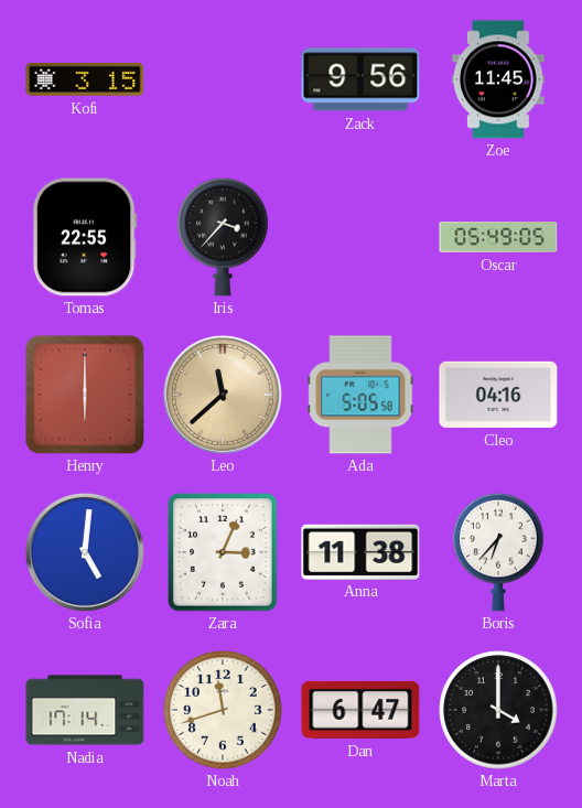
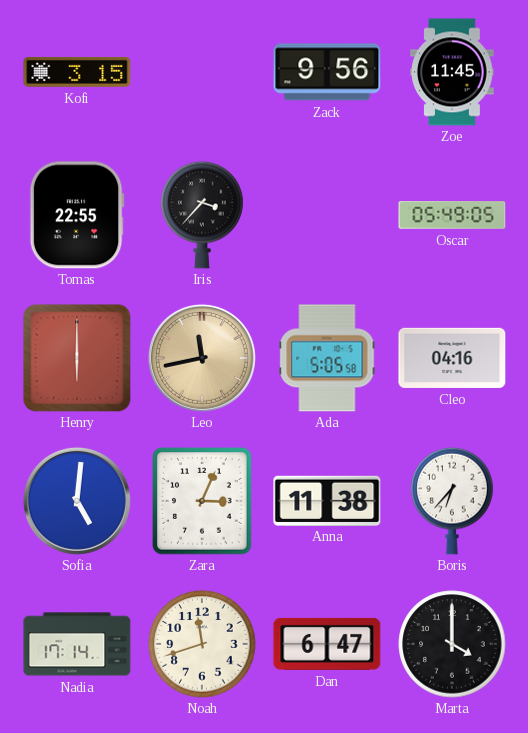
Leo: 11:38 -> 11:43 (202, 358)
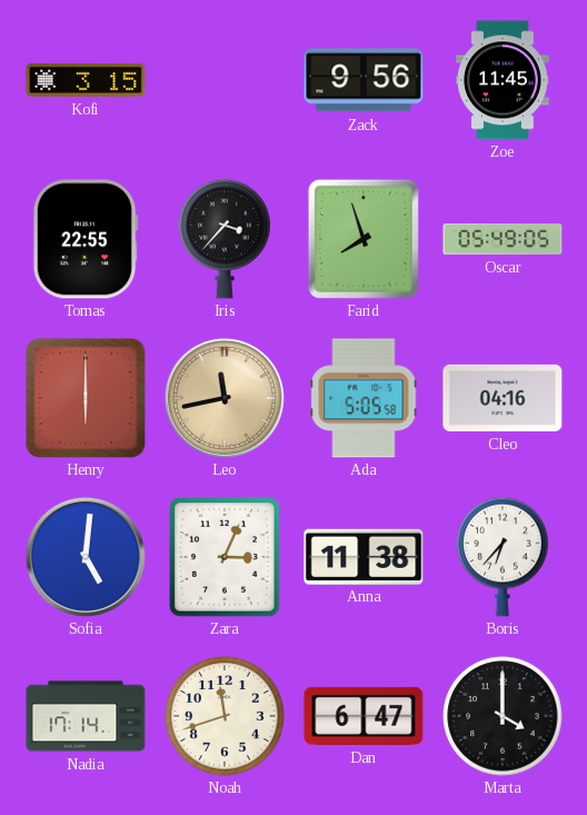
Farid: none -> 7:57 (364, 239)
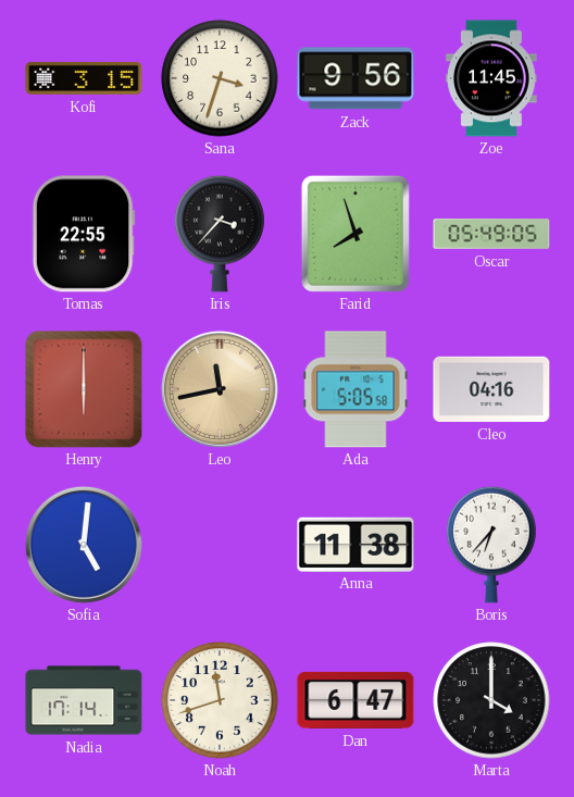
Sana: none -> 3:33 (220, 78)
Zara: 3:04 -> none (225, 557)
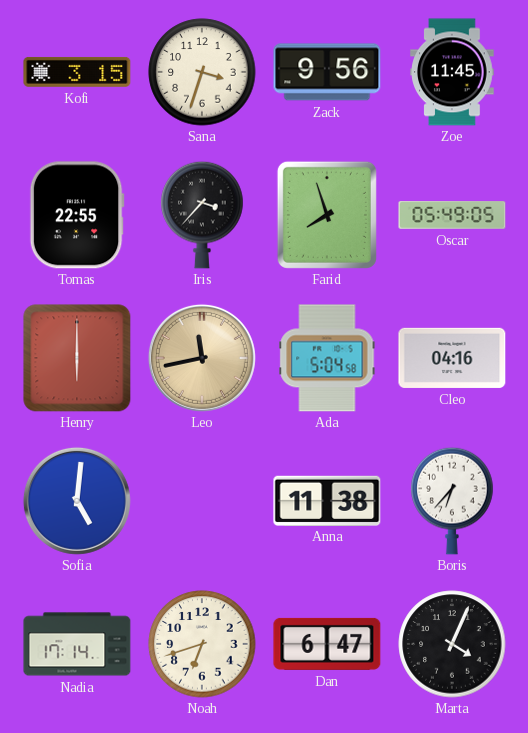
Ada: 5:05 -> 5:04 (327, 358)
Noah: 11:42 -> 6:42 (202, 644)
Marta: 4:00 -> 4:04 (452, 644)
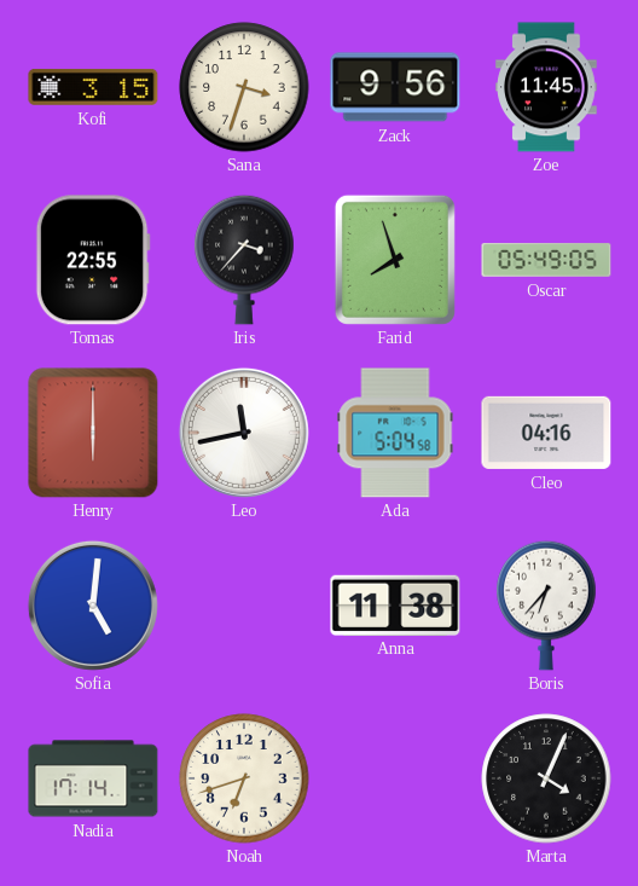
Leo dial: champagne -> white (244, 433)
Dan: 6:47 -> none (327, 644)
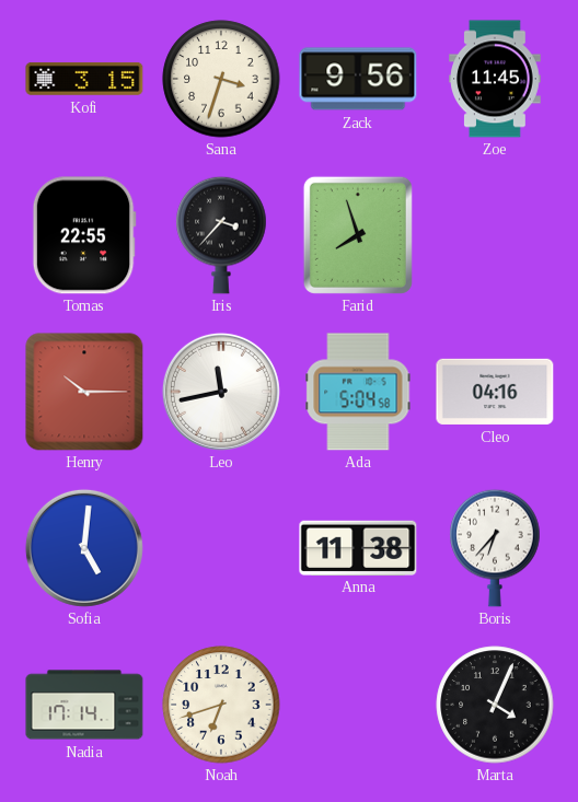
Oscar: 05:49 -> none (546, 261)
Henry: 6:00 -> 10:15 (84, 392)
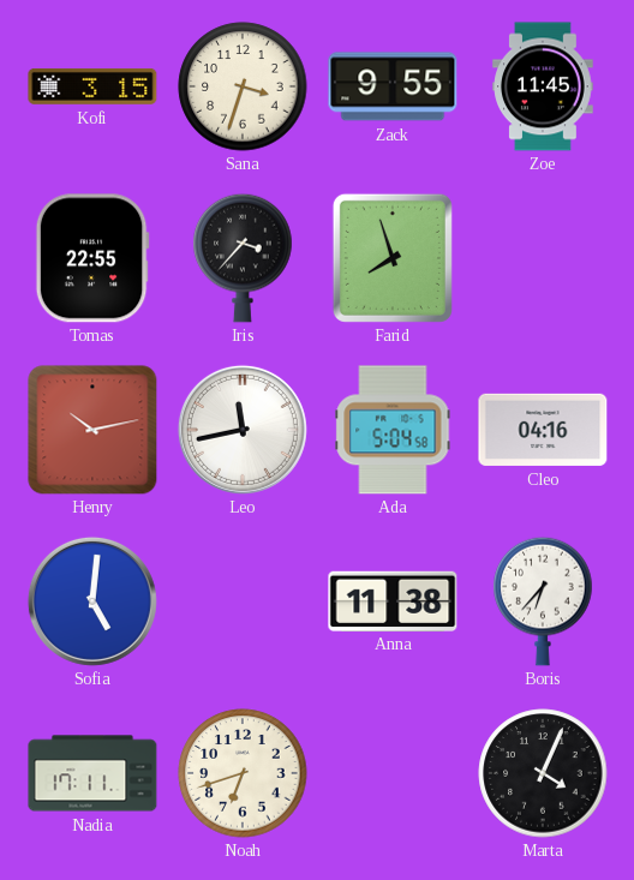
Zack: 9:56 -> 9:55 (393, 86)
Henry: 10:15 -> 10:13 (92, 430)
Nadia: 17:14 -> 17:11 (92, 773)
